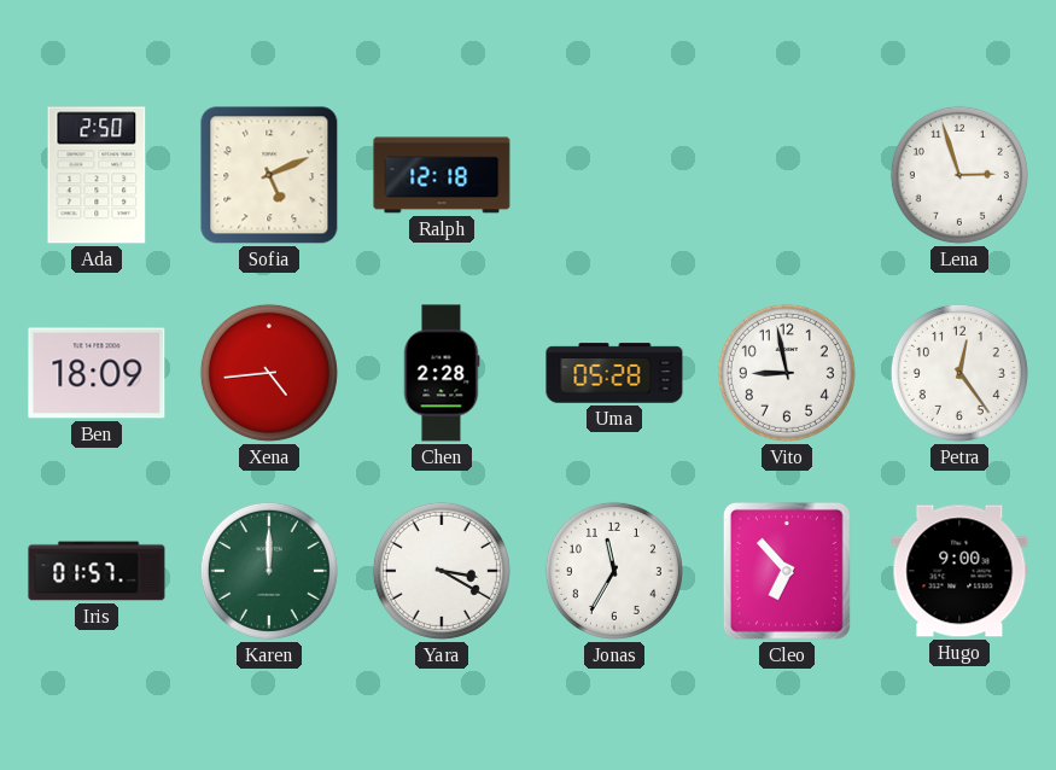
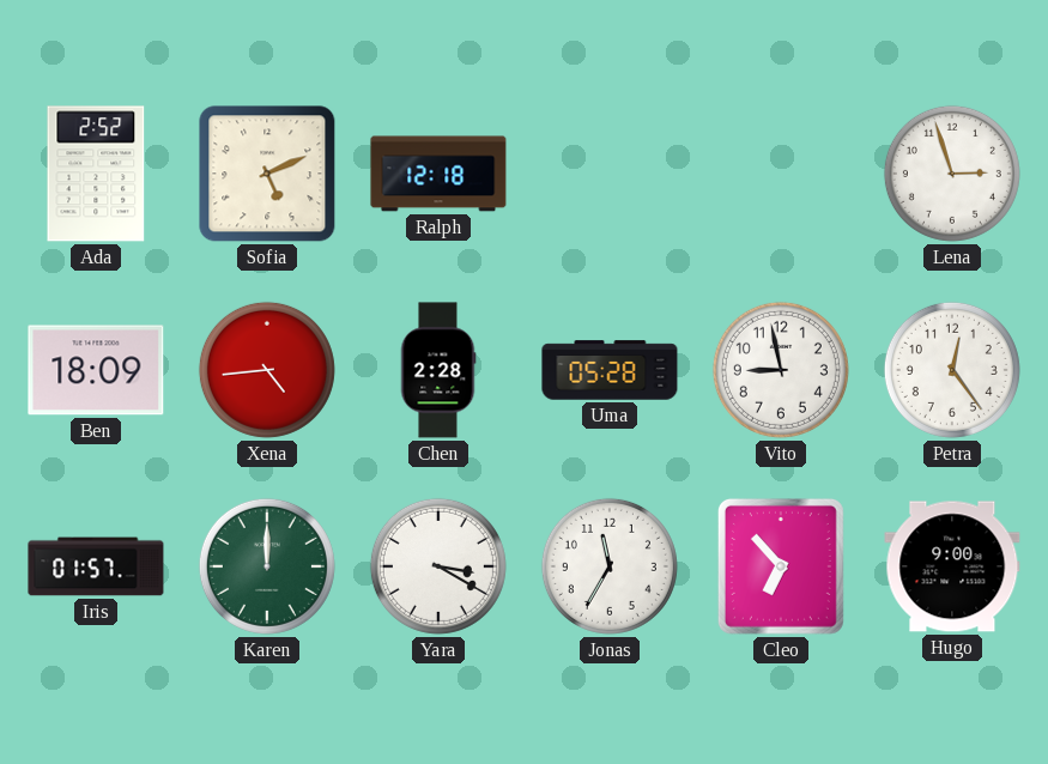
Ada: 2:50 -> 2:52 (96, 174)
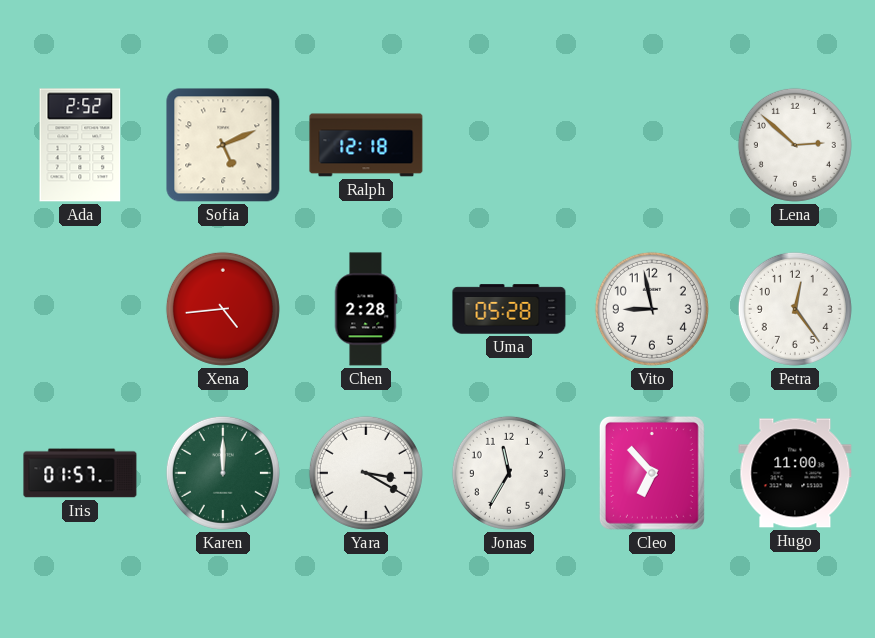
Lena: 2:57 -> 2:52 (795, 145)
Ben: 18:09 -> none (96, 370)
Hugo: 9:00 -> 11:00 (795, 473)
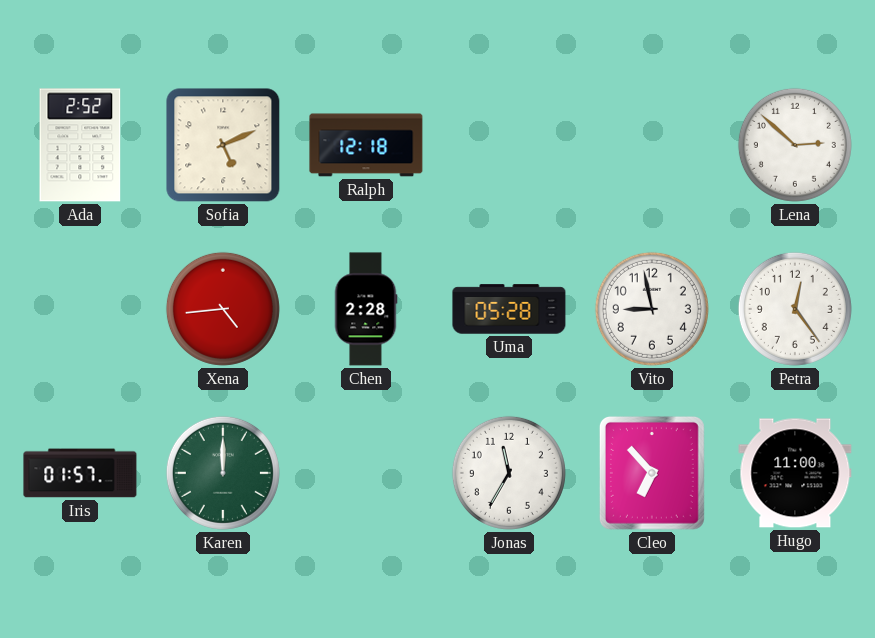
Yara: 3:20 -> none (366, 473)
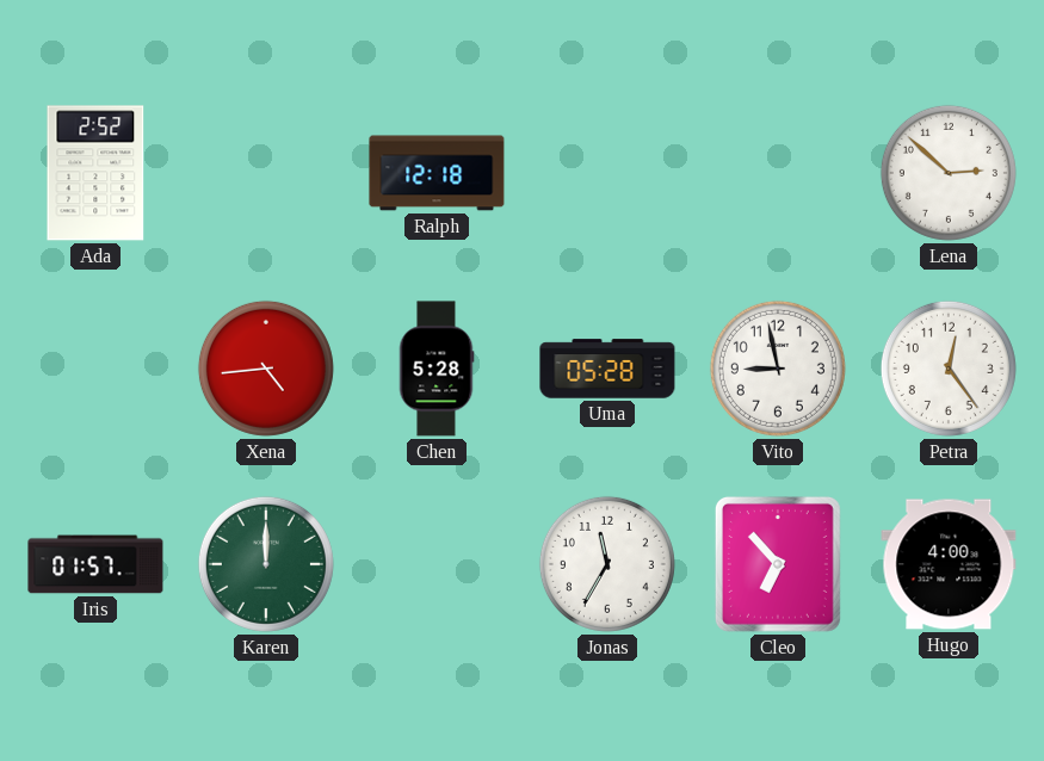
Sofia: 5:11 -> none (223, 145)
Chen: 2:28 -> 5:28 (437, 369)
Hugo: 11:00 -> 4:00 (949, 564)
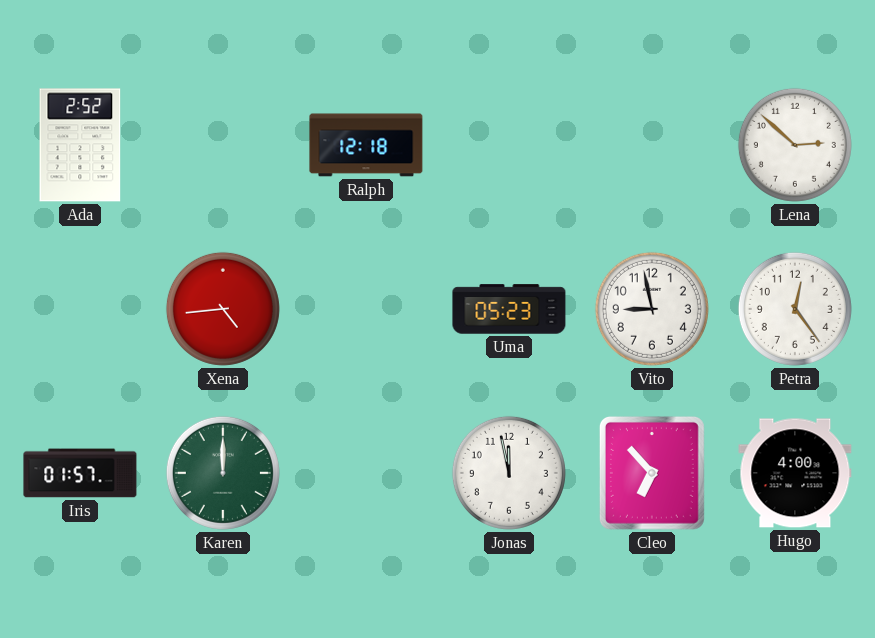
Chen: 5:28 -> none (437, 369)
Uma: 05:28 -> 05:23 (509, 309)
Jonas: 11:35 -> 11:58 (509, 473)
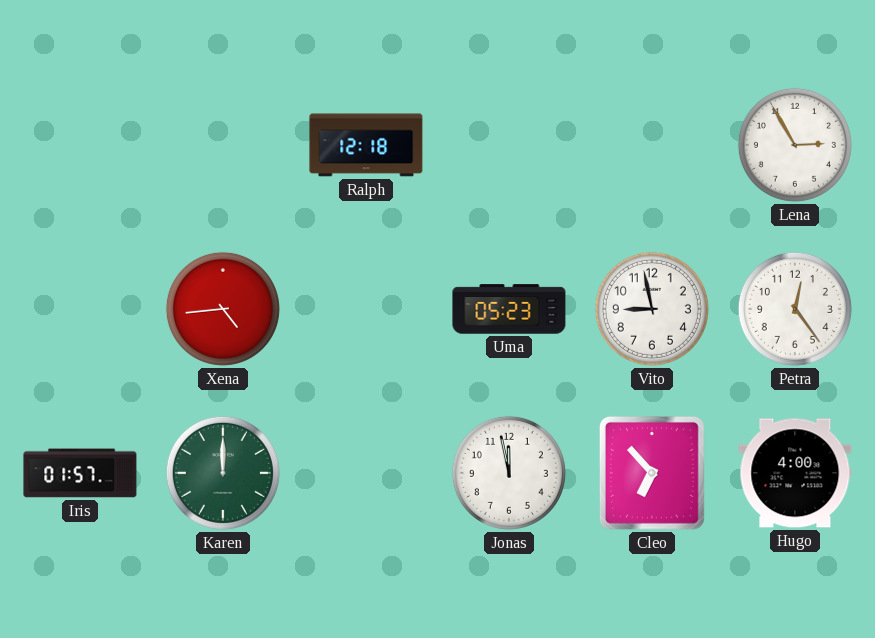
Ada: 2:52 -> none (80, 145)
Lena: 2:52 -> 2:55 (795, 145)
